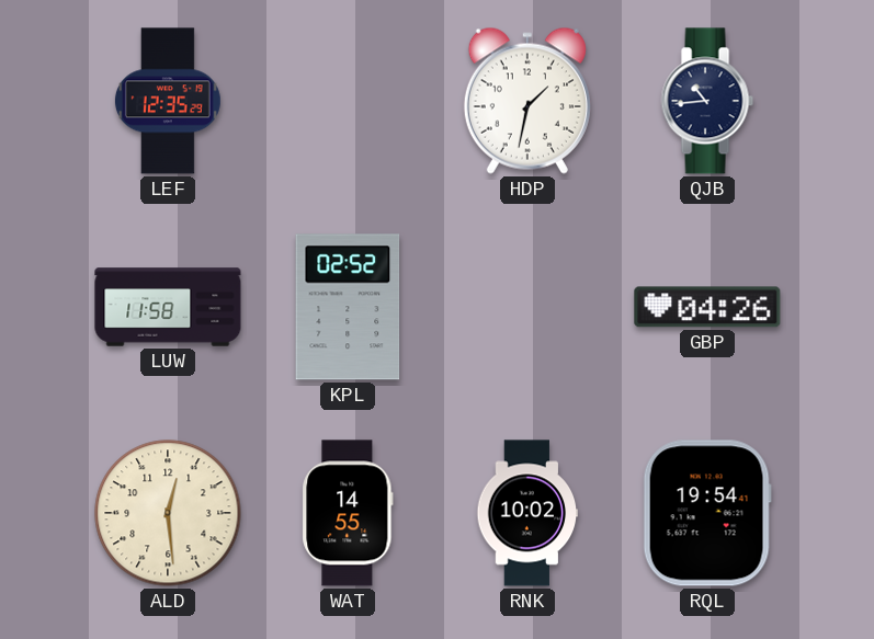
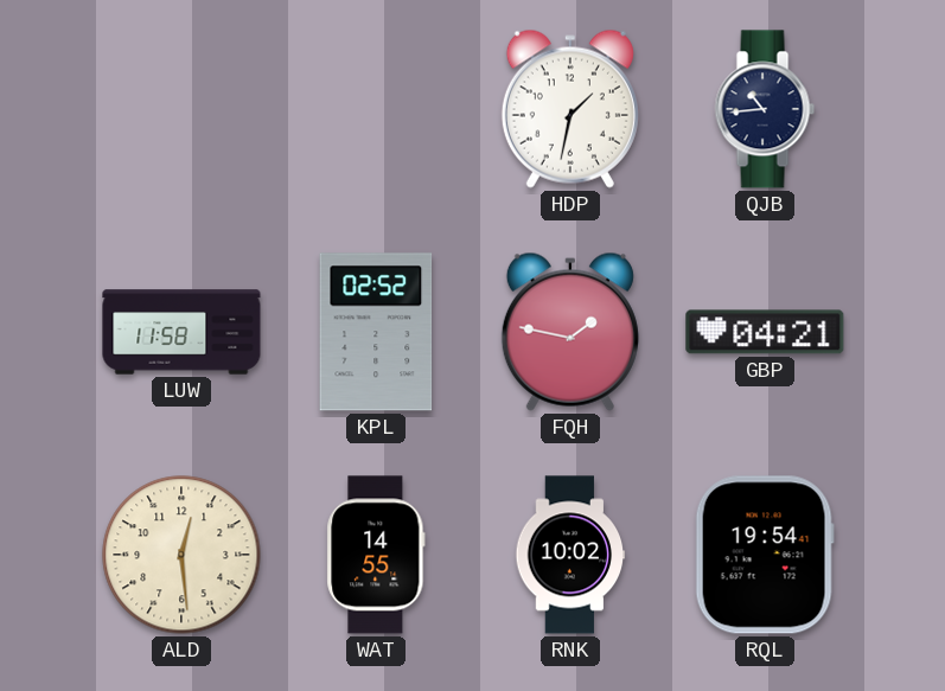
LEF: 12:35 -> none (168, 101)
FQH: none -> 1:47 (570, 332)
GBP: 04:26 -> 04:21 (765, 332)
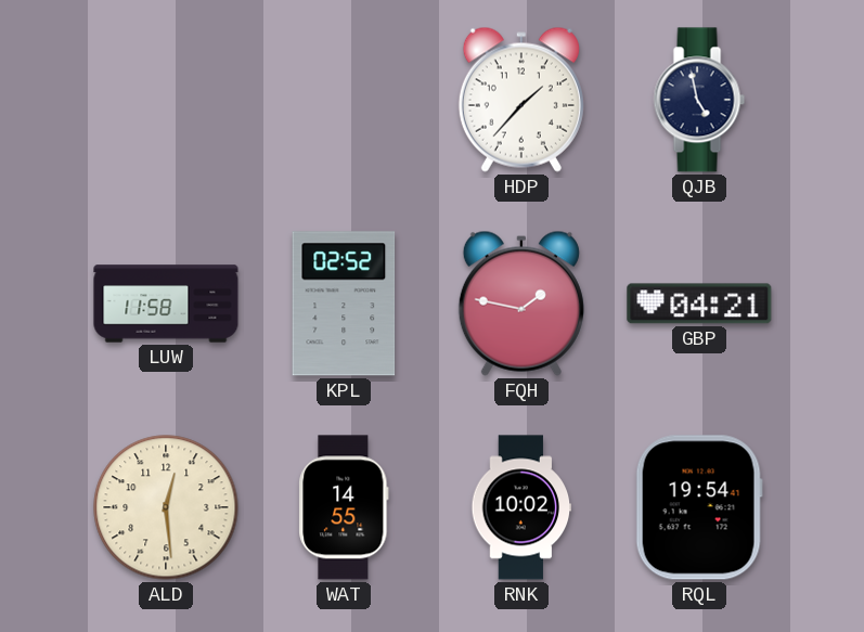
HDP: 1:32 -> 1:37 (521, 100)
QJB: 10:44 -> 4:58 (699, 100)
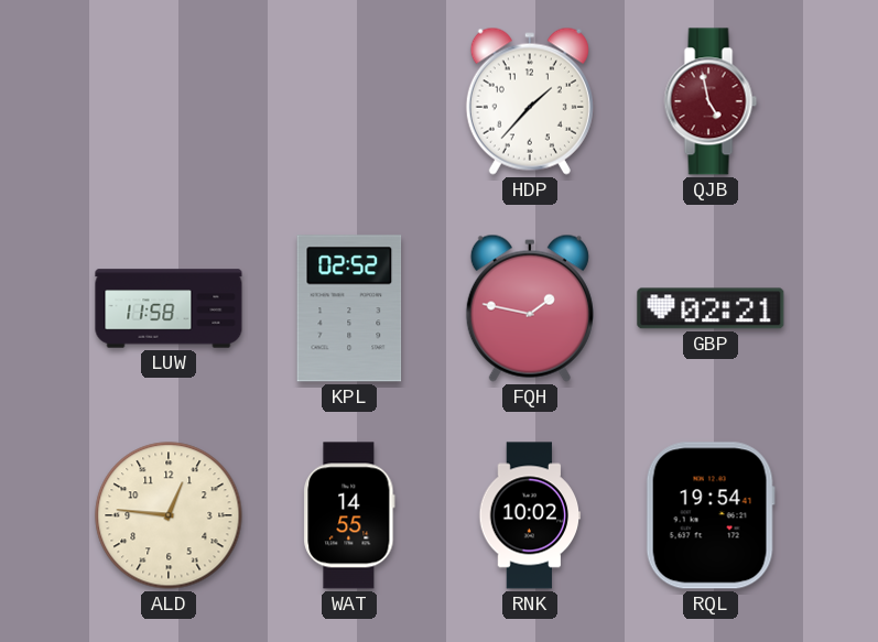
QJB dial: navy -> burgundy (711, 101)
GBP: 04:21 -> 02:21 (711, 308)
ALD: 12:29 -> 12:46 (169, 515)
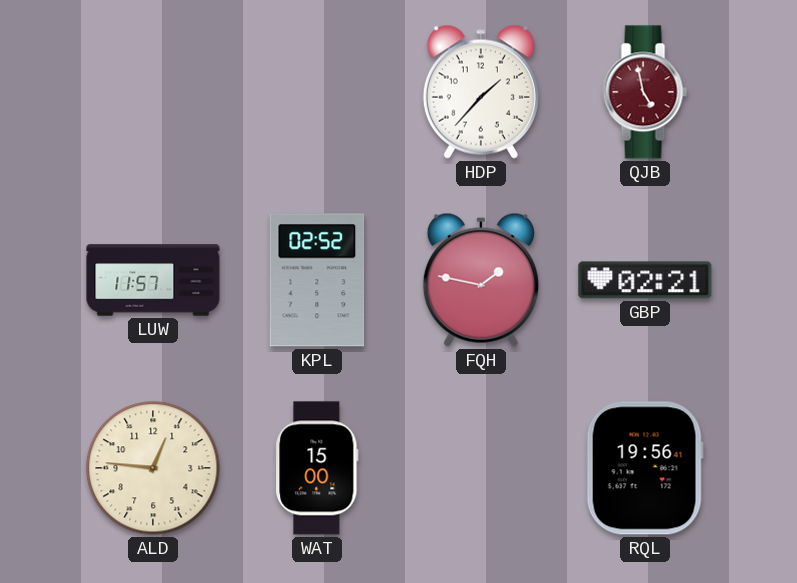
LUW: 11:58 -> 11:57 (153, 280)
WAT: 14:55 -> 15:00 (317, 468)
RNK: 10:02 -> none (530, 515)
RQL: 19:54 -> 19:56 (645, 468)
